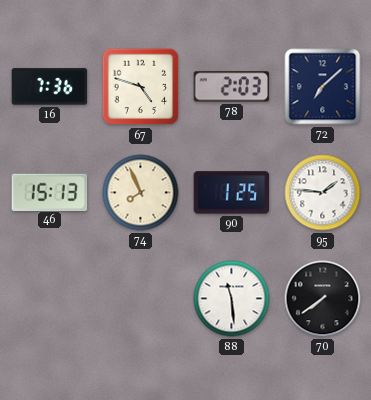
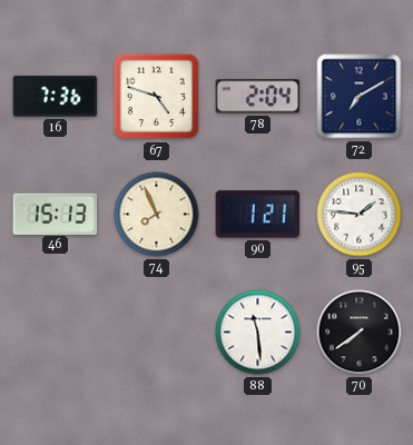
78: 2:03 -> 2:04 (258, 97)
72: 7:08 -> 7:10 (360, 97)
90: 1:25 -> 1:21 (258, 215)
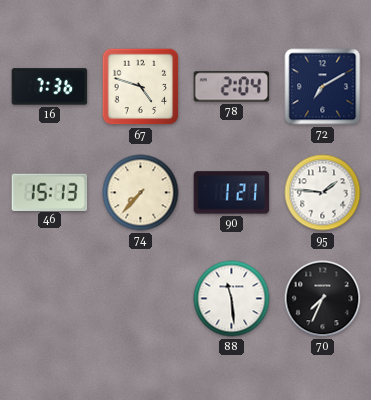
74: 7:56 -> 7:37 (141, 193)
70: 7:39 -> 7:34 (323, 299)
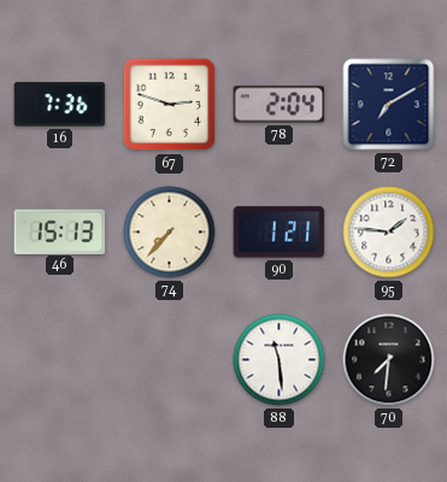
67: 4:48 -> 2:48 (170, 105)
70: 7:34 -> 7:31 (389, 360)
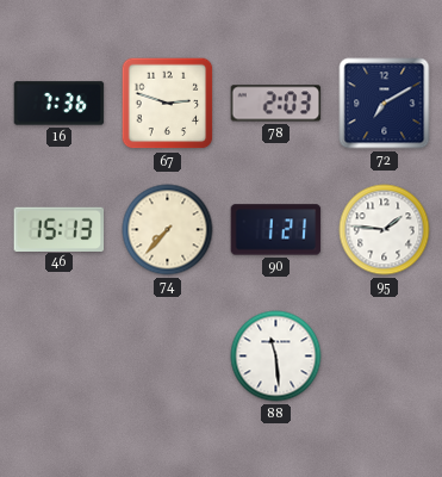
78: 2:04 -> 2:03 (276, 104)
70: 7:31 -> none (389, 360)
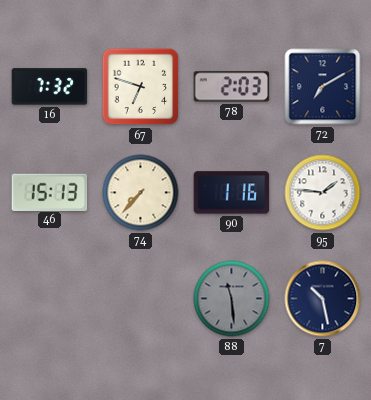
16: 7:36 -> 7:32 (50, 87)
67: 2:48 -> 6:48 (141, 87)
90: 1:21 -> 1:16 (232, 193)
88 dial: white -> grey (232, 299)
7: none -> 10:28 (323, 299)
